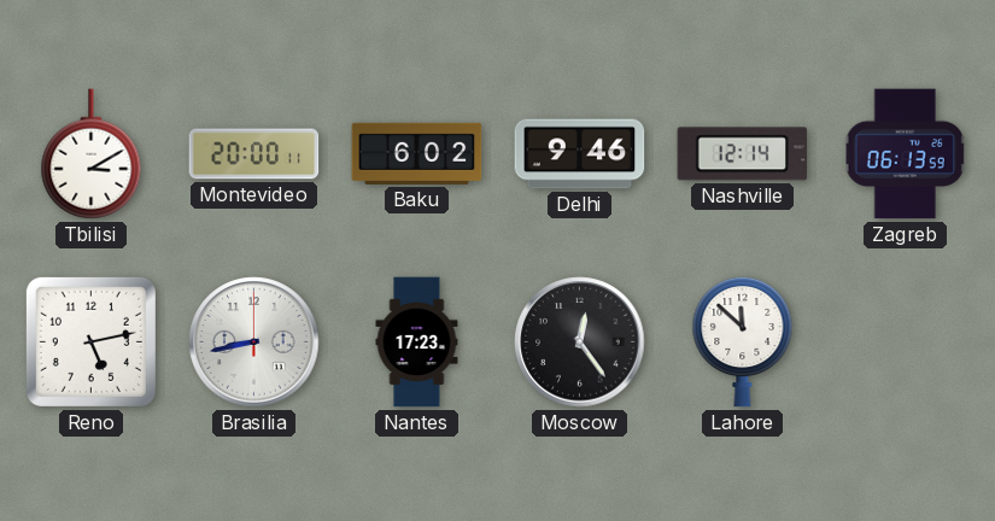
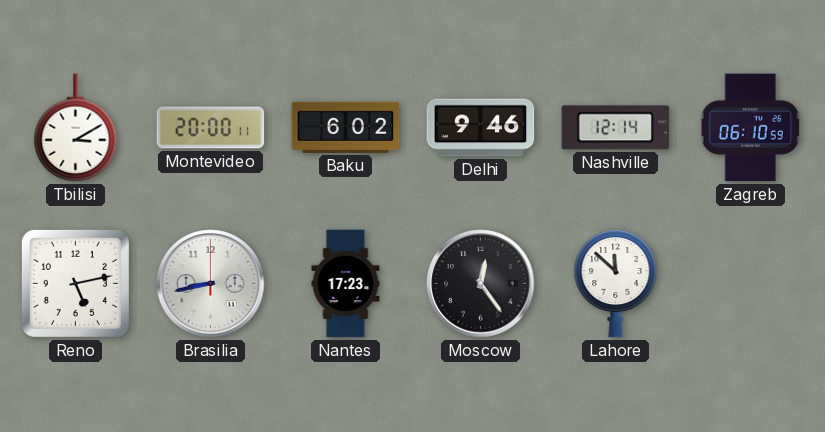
Zagreb: 06:13 -> 06:10 (751, 128)
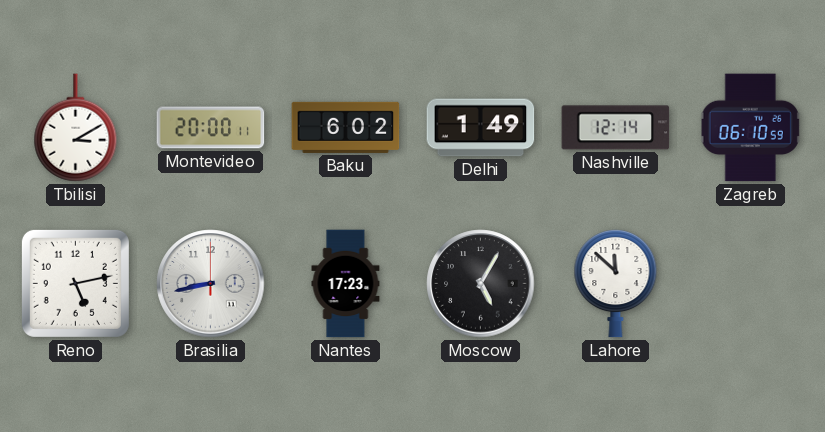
Delhi: 9:46 -> 1:49 (481, 128)
Moscow: 12:24 -> 5:05 (481, 284)
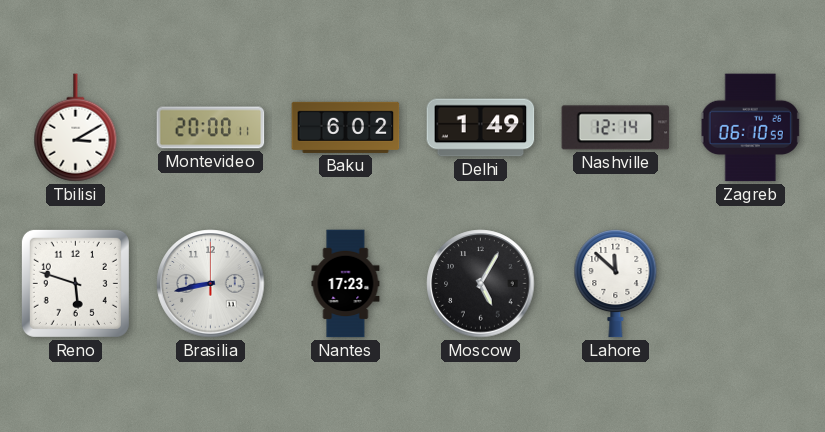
Reno: 5:13 -> 5:48 (75, 283)
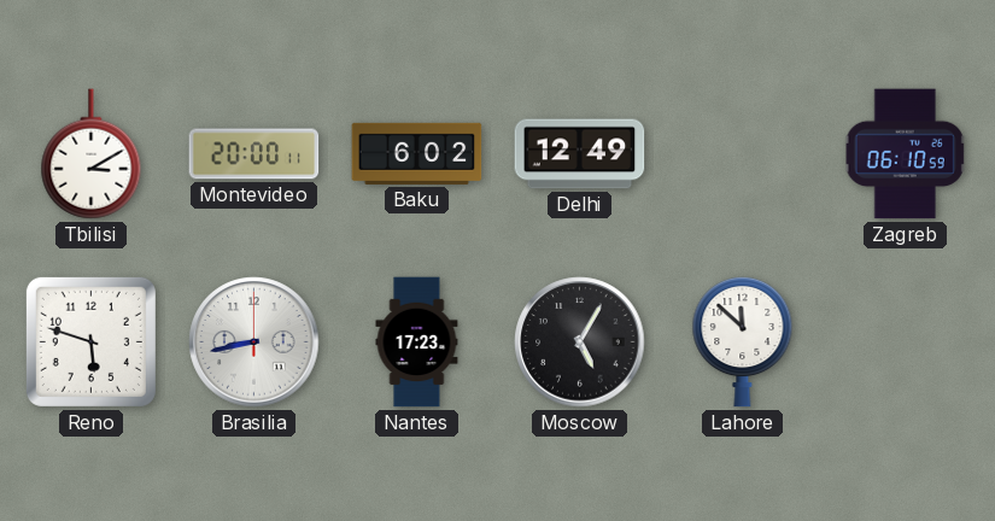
Delhi: 1:49 -> 12:49 (580, 154)
Nashville: 12:14 -> none (616, 128)
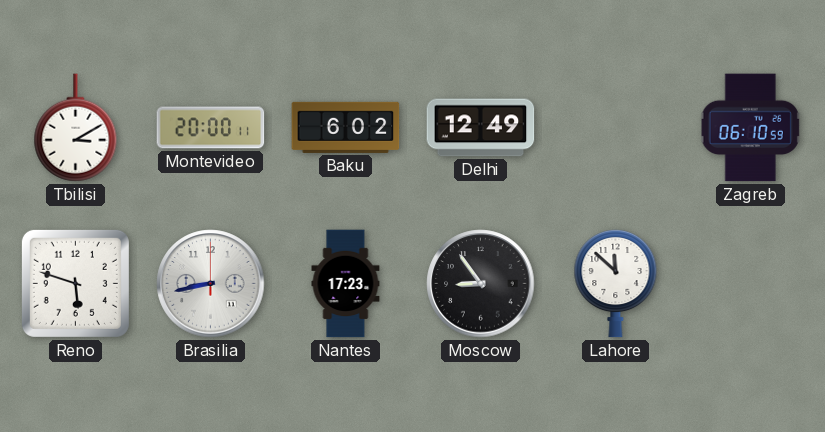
Moscow: 5:05 -> 8:54 (481, 284)
